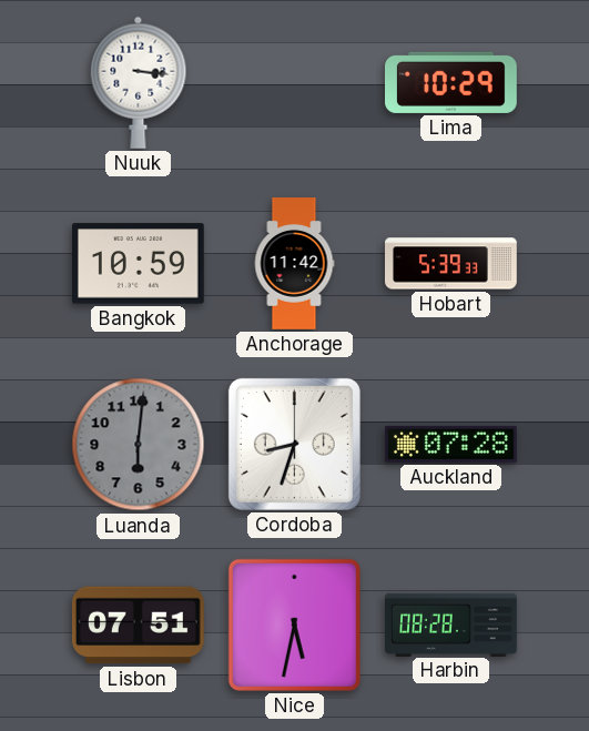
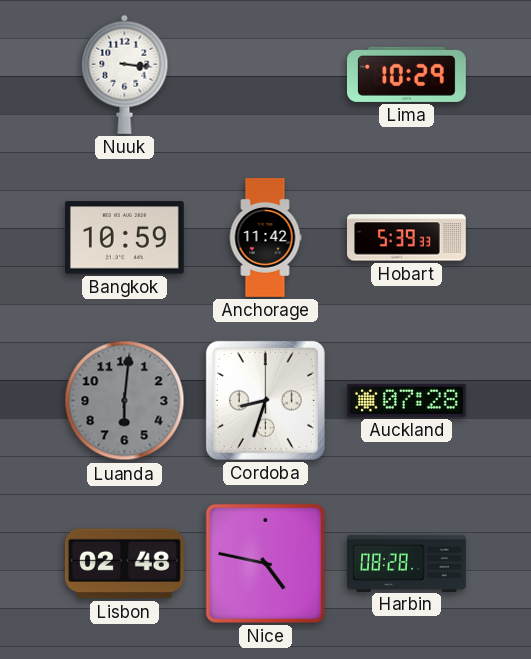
Lisbon: 07:51 -> 02:48 (124, 564)
Nice: 5:32 -> 4:47 (265, 563)
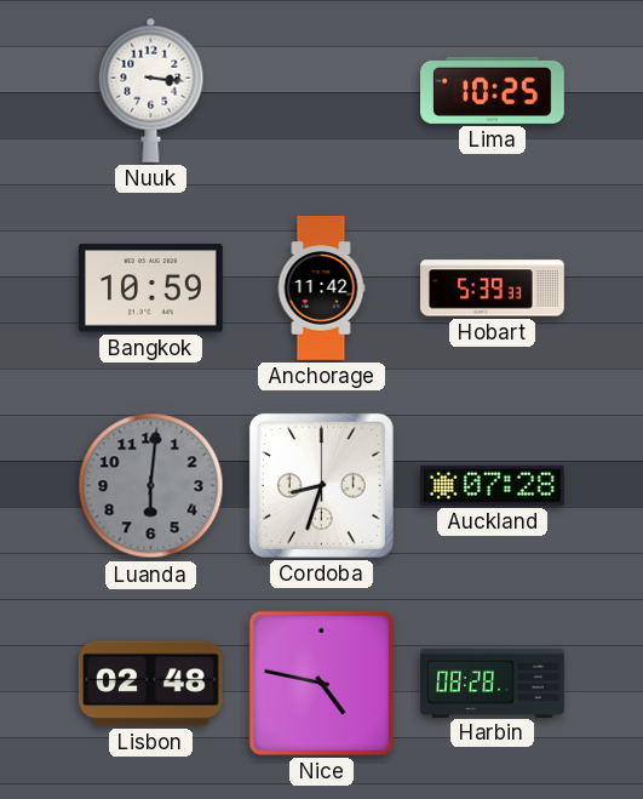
Lima: 10:29 -> 10:25 (493, 90)
